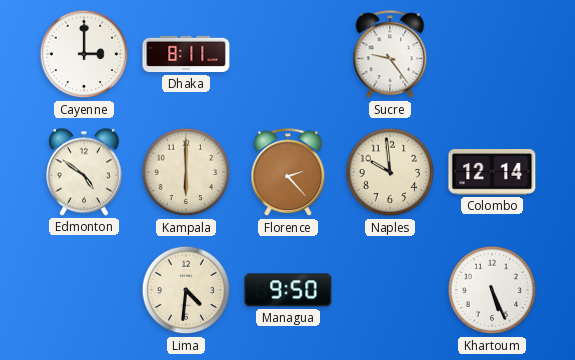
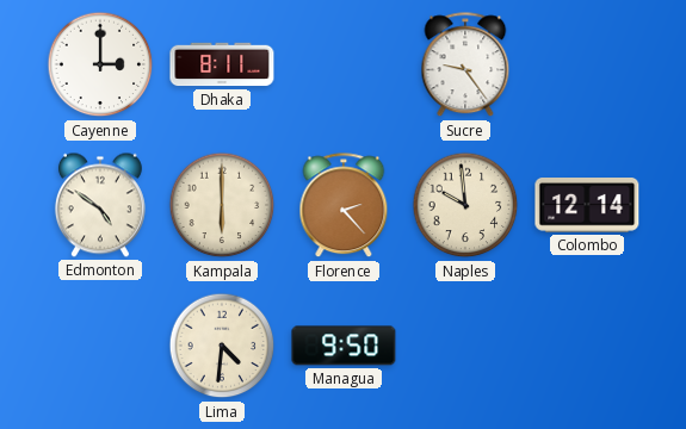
Khartoum: 5:26 -> none (492, 290)
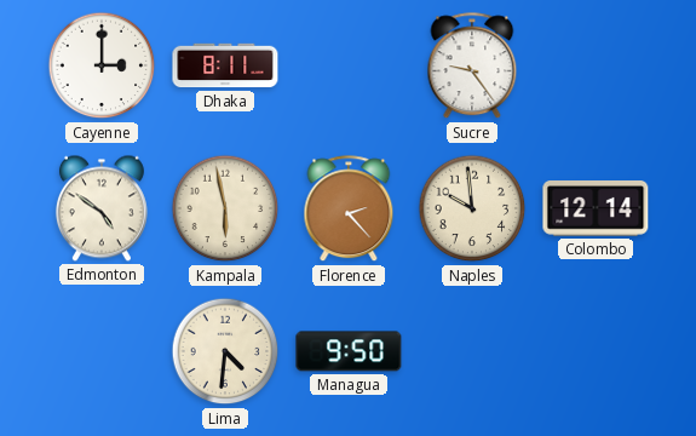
Kampala: 6:00 -> 5:58 (225, 208)
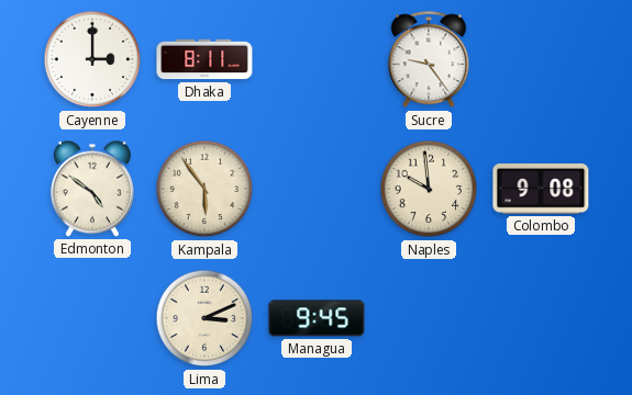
Kampala: 5:58 -> 5:54 (204, 189)
Florence: 2:23 -> none (349, 210)
Colombo: 12:14 -> 9:08 (541, 190)
Lima: 4:31 -> 3:11 (204, 318)
Managua: 9:50 -> 9:45 (317, 318)
